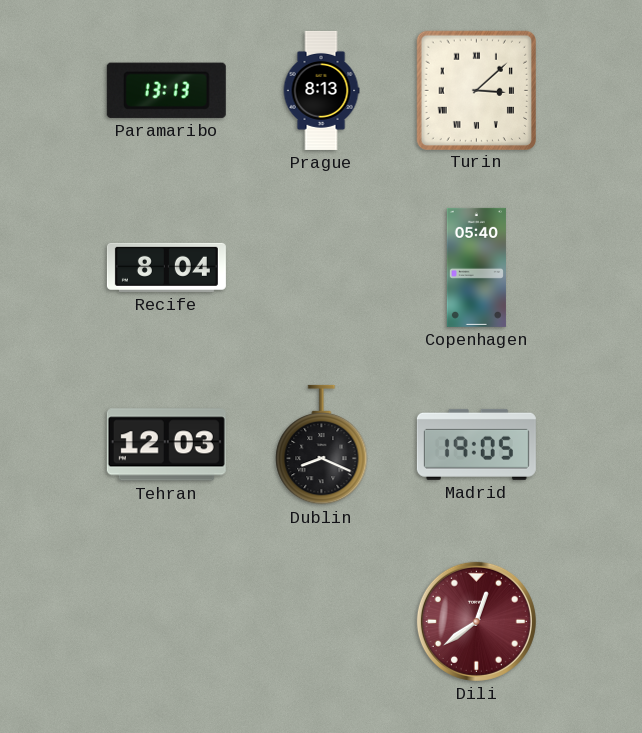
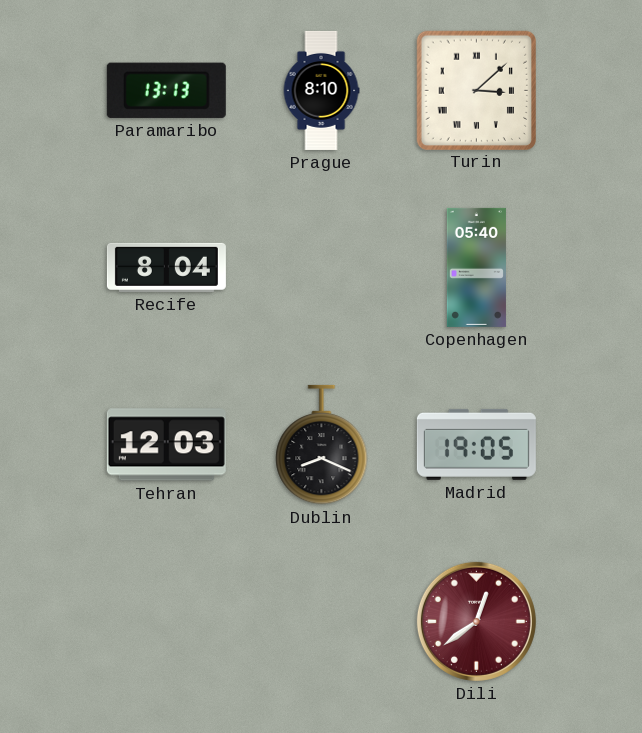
Prague: 8:13 -> 8:10 (321, 90)
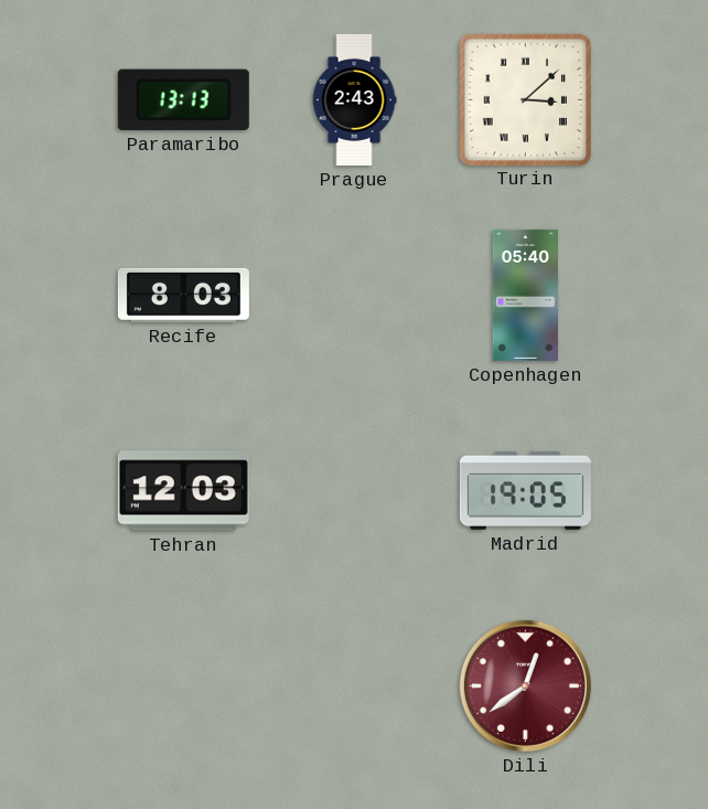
Prague: 8:10 -> 2:43 (354, 99)
Recife: 8:04 -> 8:03 (183, 295)
Dublin: 8:19 -> none (322, 445)
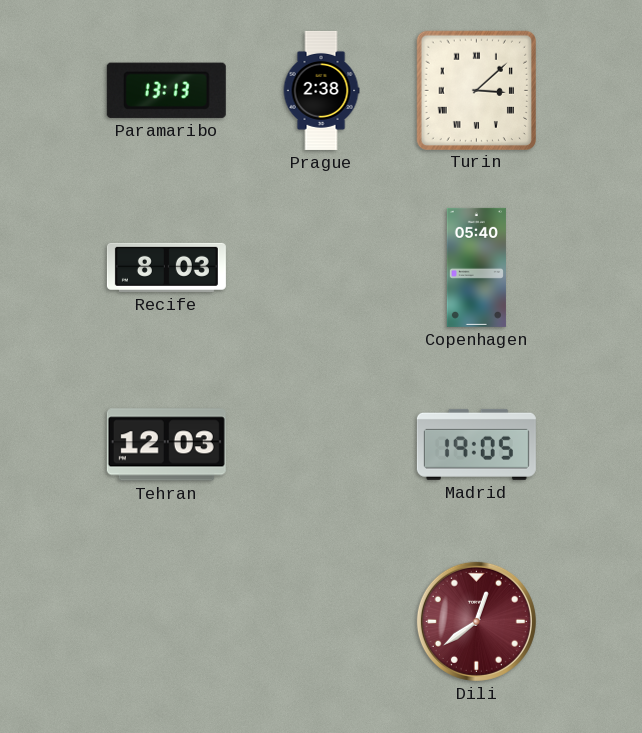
Prague: 2:43 -> 2:38 (321, 90)
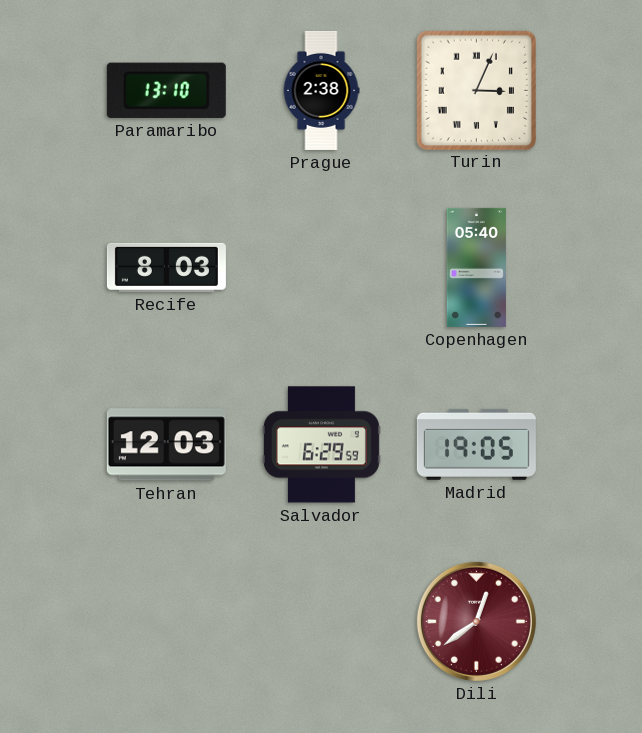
Paramaribo: 13:13 -> 13:10 (166, 90)
Turin: 3:08 -> 3:04 (476, 90)
Salvador: none -> 6:29 (321, 445)
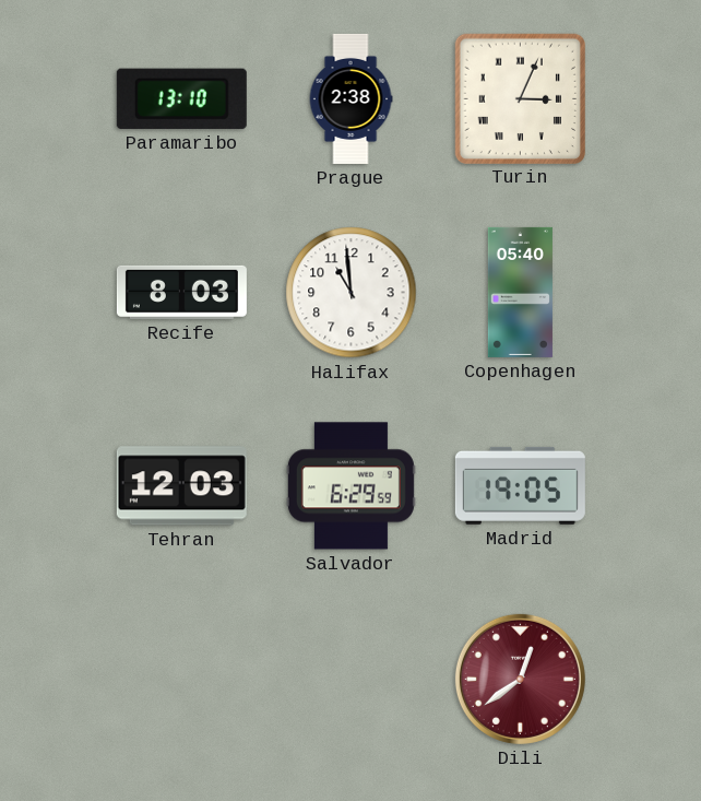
Halifax: none -> 10:59 (352, 293)
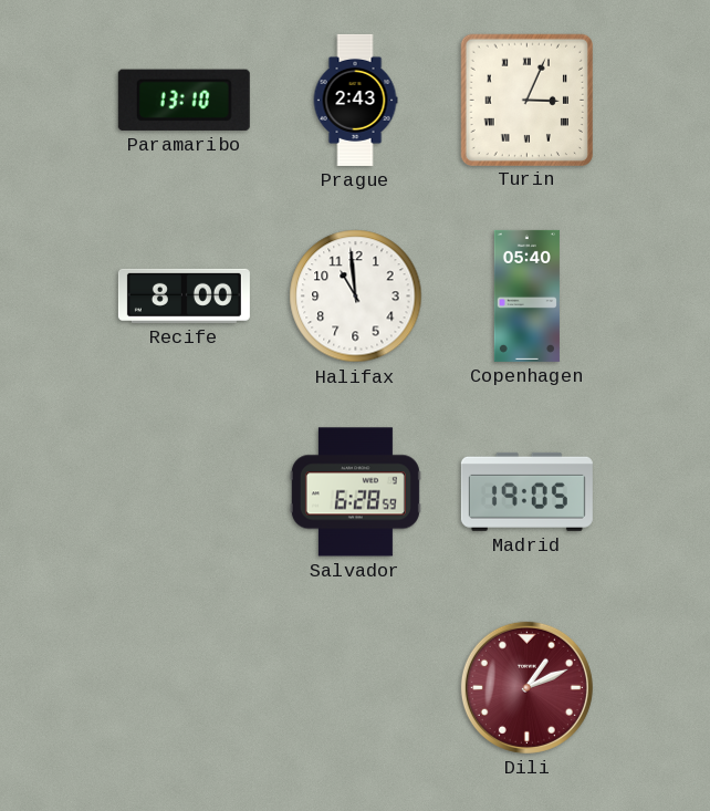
Prague: 2:38 -> 2:43 (355, 100)
Recife: 8:03 -> 8:00 (184, 295)
Tehran: 12:03 -> none (181, 486)
Salvador: 6:29 -> 6:28 (355, 492)
Dili: 12:39 -> 1:11 (526, 687)
